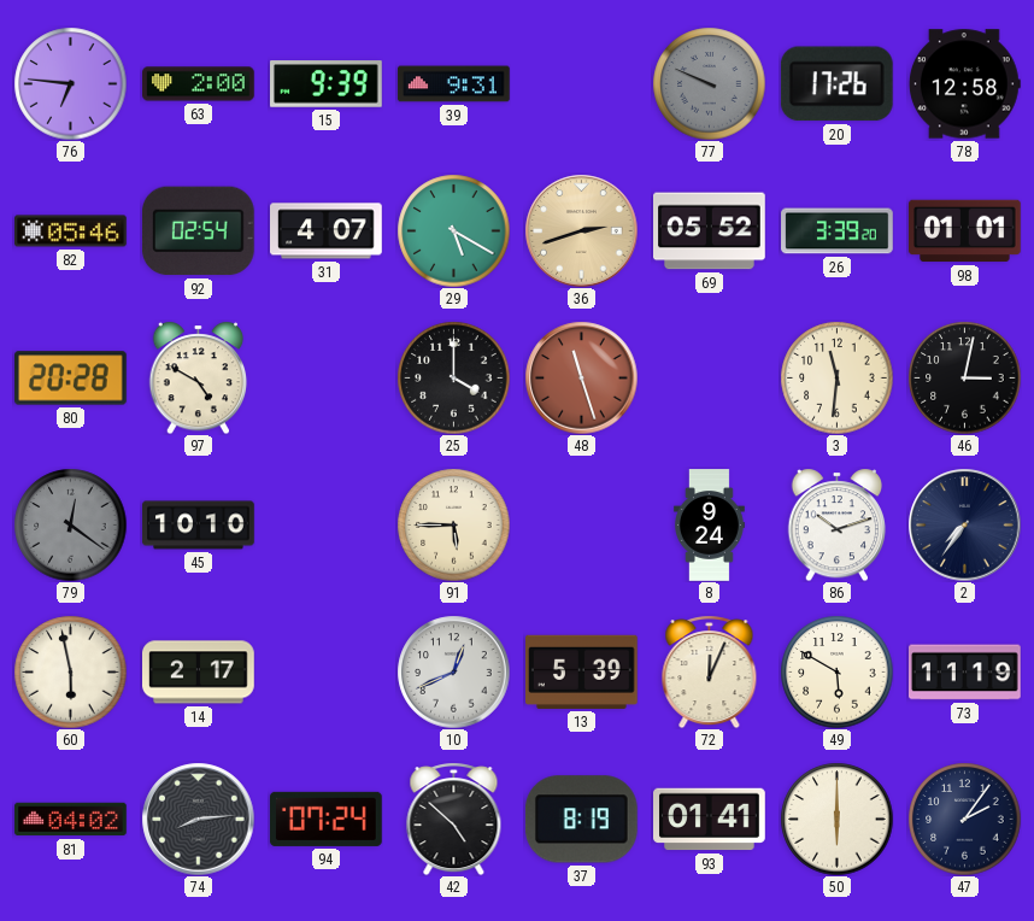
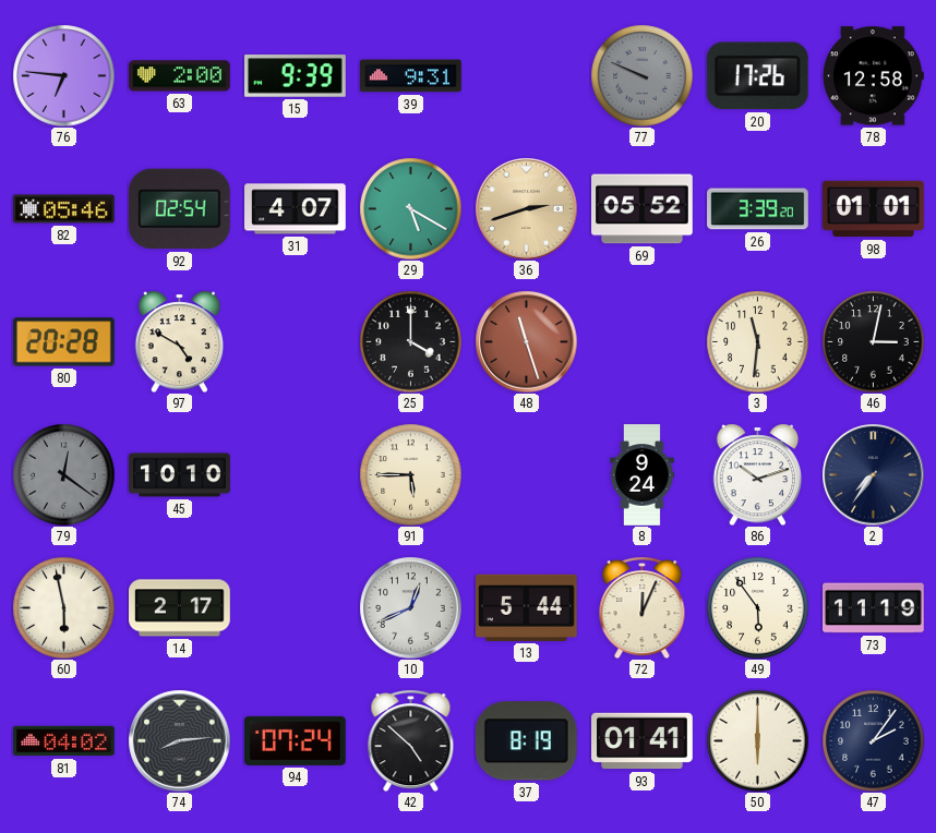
13: 5:39 -> 5:44 (527, 607)
49: 5:50 -> 5:54 (757, 607)
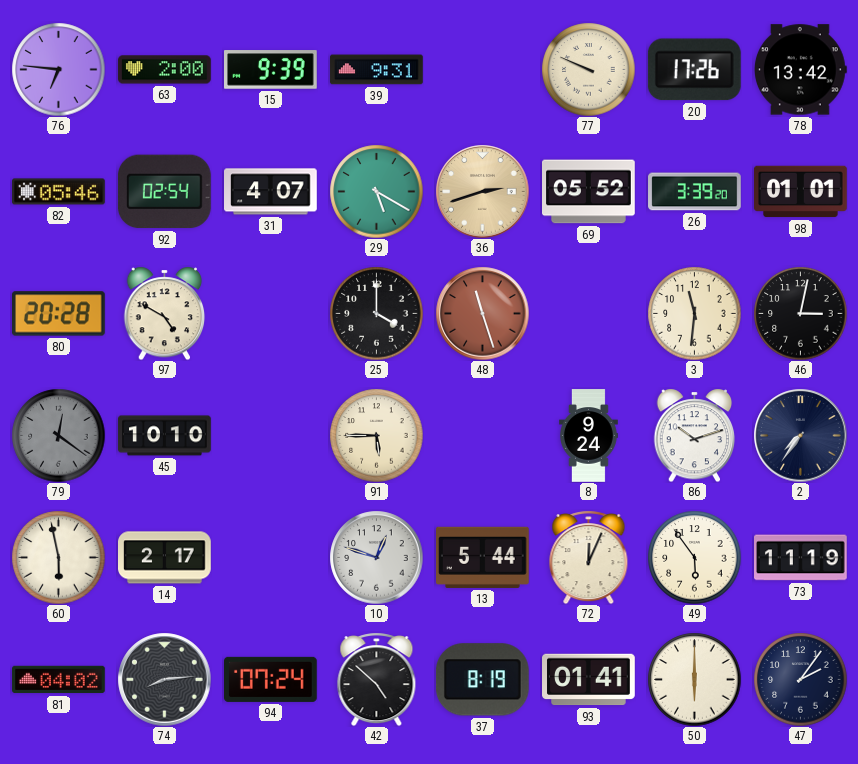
77 dial: grey -> cream (588, 69)
78: 12:58 -> 13:42 (800, 70)
10: 12:41 -> 12:48 (376, 557)
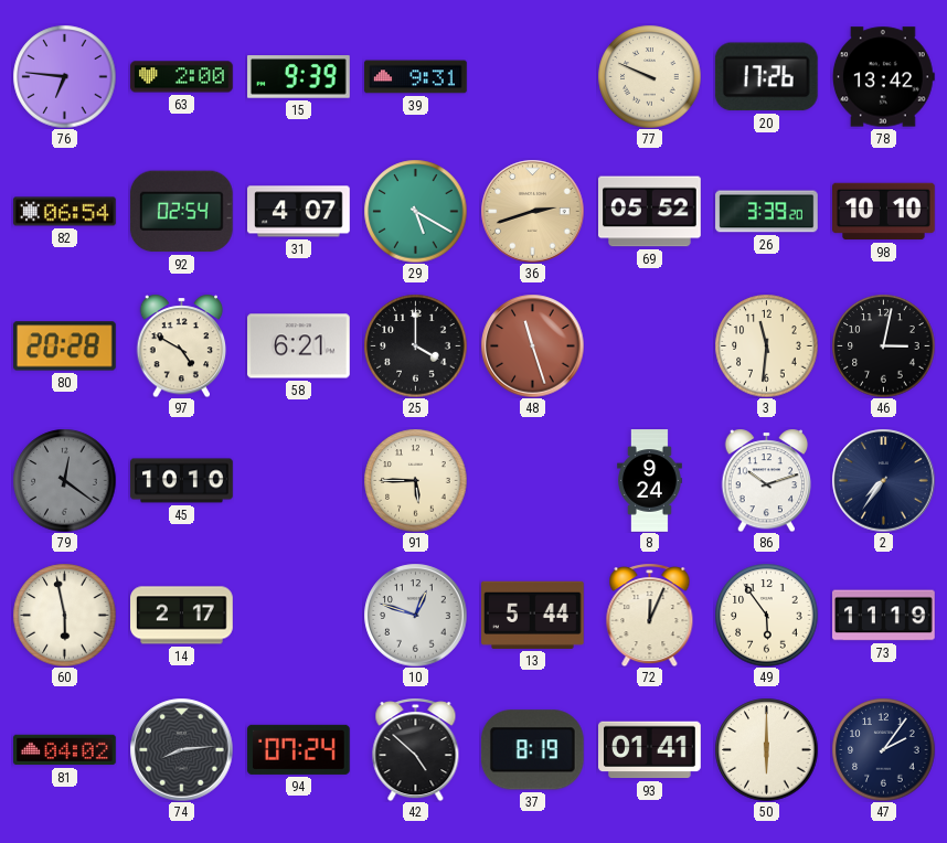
82: 05:46 -> 06:54 (65, 212)
98: 01:01 -> 10:10 (884, 212)
58: none -> 6:21 (299, 346)
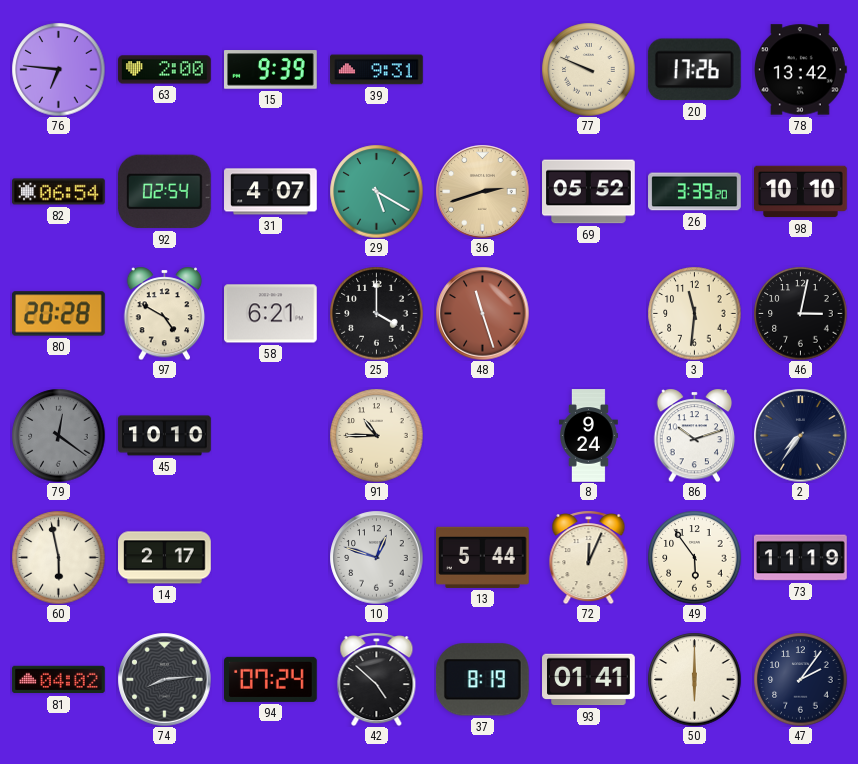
91: 5:45 -> 10:45 (376, 435)
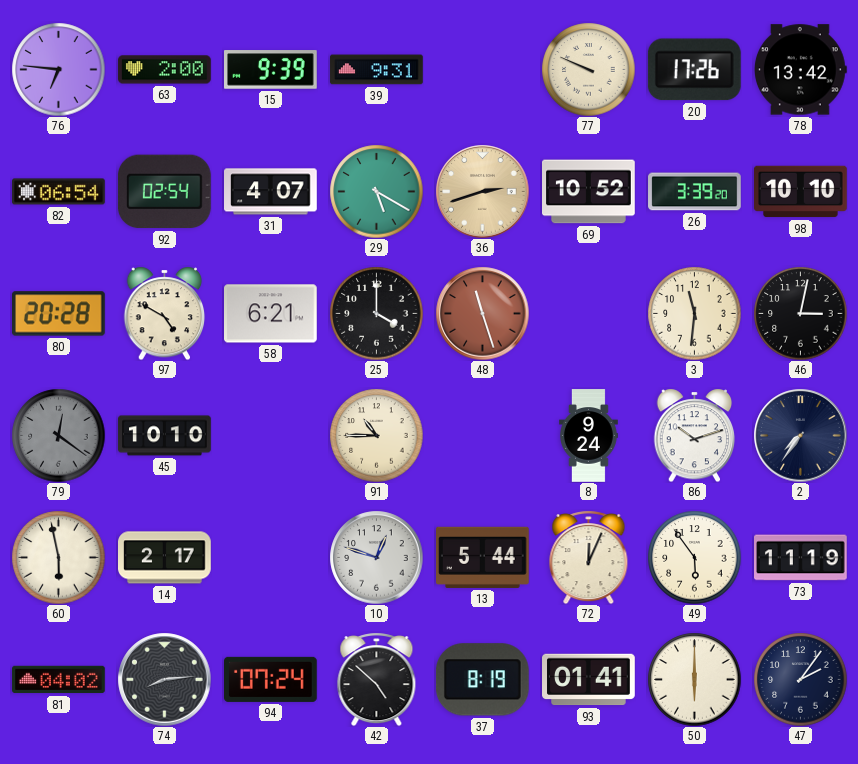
69: 05:52 -> 10:52 (589, 192)
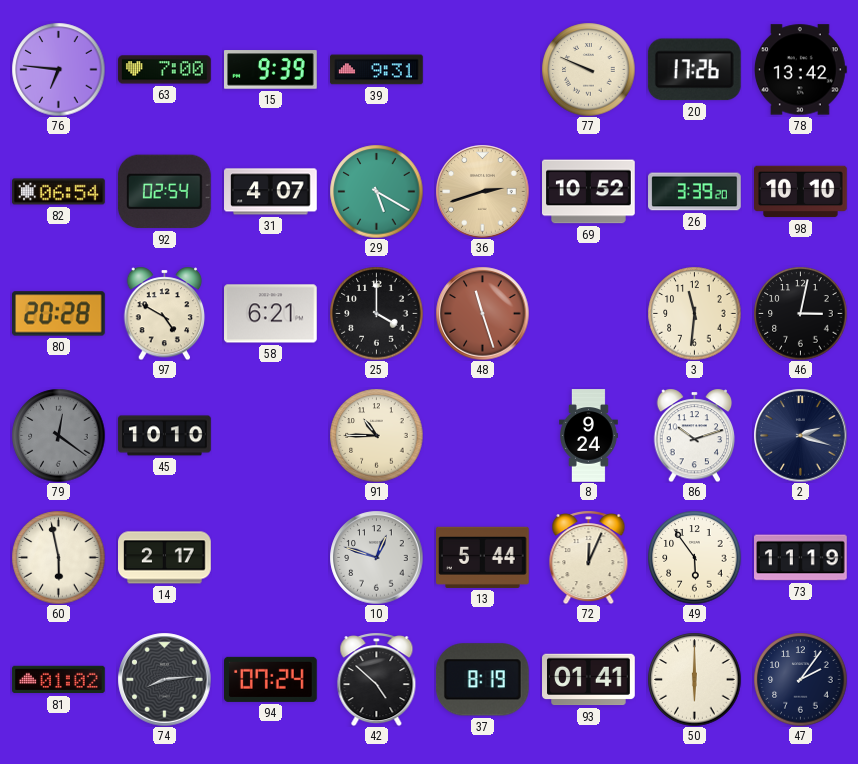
63: 2:00 -> 7:00 (165, 70)
2: 7:36 -> 2:18 (800, 435)
81: 04:02 -> 01:02 (59, 680)
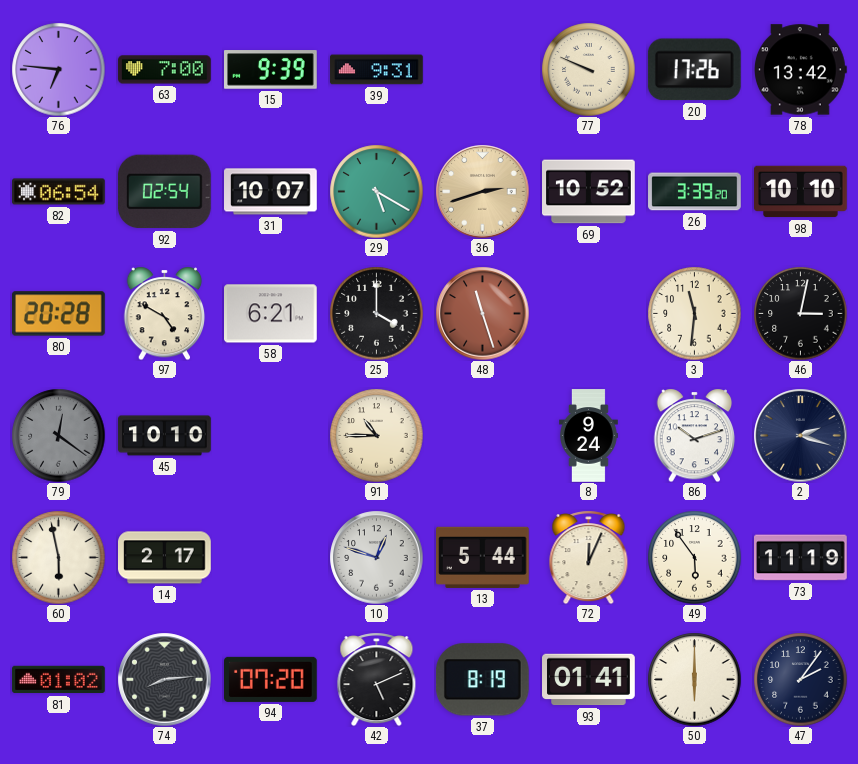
31: 4:07 -> 10:07 (271, 192)
94: 07:24 -> 07:20 (271, 679)
42: 4:52 -> 5:11 (377, 679)
